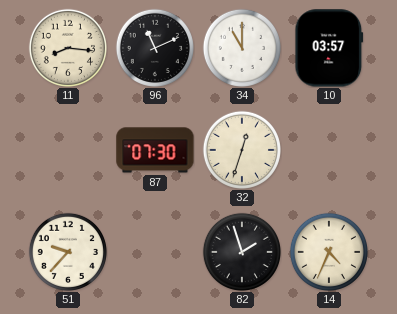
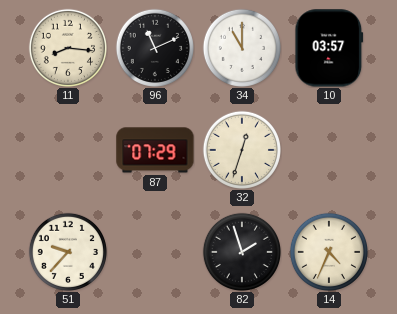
87: 07:30 -> 07:29 (155, 150)
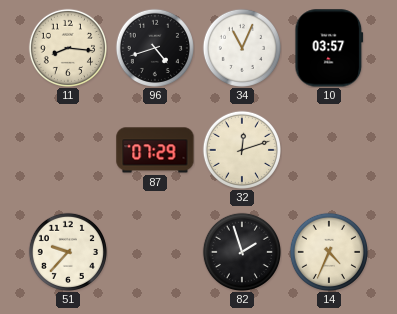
96: 11:11 -> 4:42 (155, 48)
34: 11:00 -> 11:04 (242, 48)
32: 12:33 -> 12:12 (242, 150)
